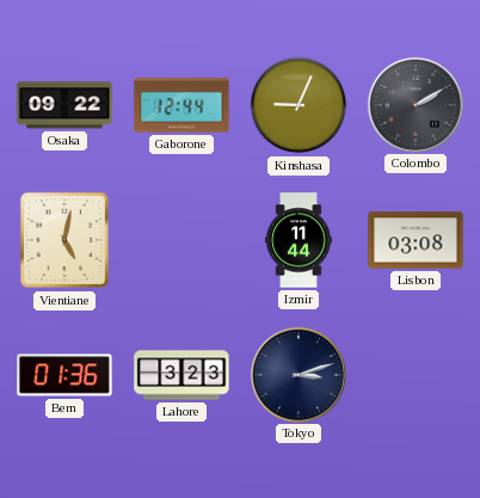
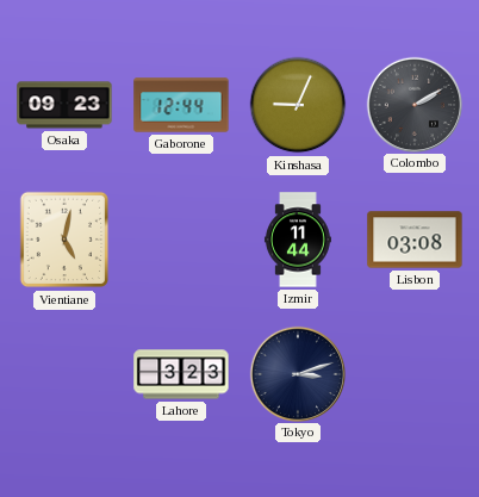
Osaka: 09:22 -> 09:23 (64, 105)
Bern: 01:36 -> none (64, 375)
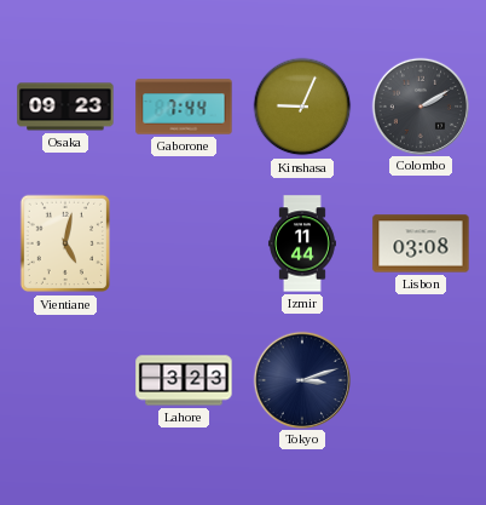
Gaborone: 12:44 -> 7:44 (184, 107)
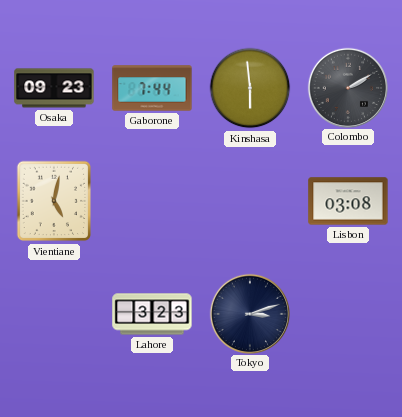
Kinshasa: 9:04 -> 5:59 (250, 88)
Izmir: 11:44 -> none (302, 243)
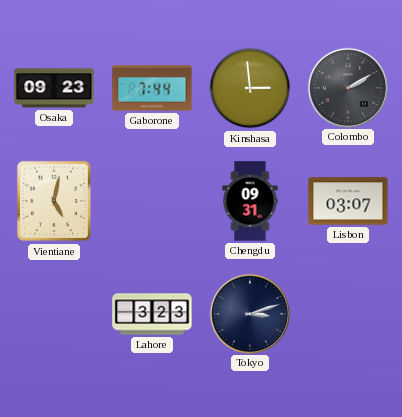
Kinshasa: 5:59 -> 2:59 (250, 88)
Chengdu: none -> 09:31 (250, 201)
Lisbon: 03:08 -> 03:07 (348, 201)
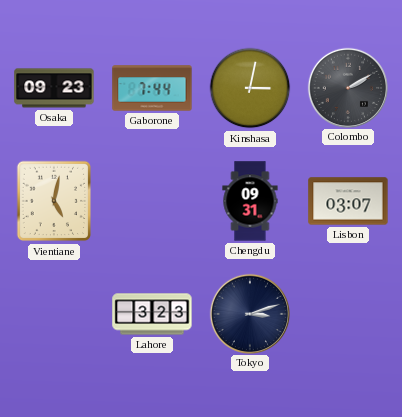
Kinshasa: 2:59 -> 3:02 (250, 88)
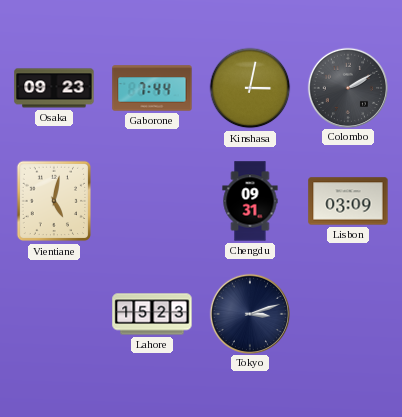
Lisbon: 03:07 -> 03:09 (348, 201)
Lahore: 3:23 -> 15:23 (152, 314)
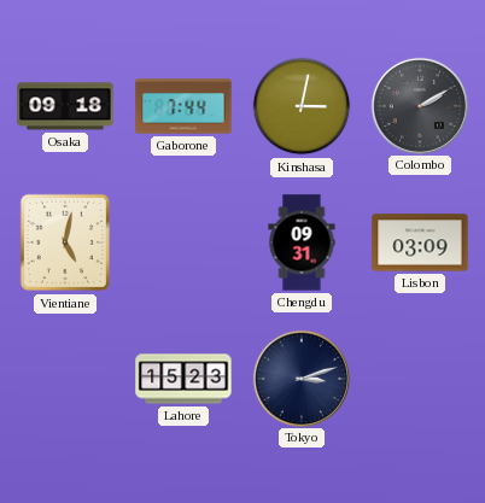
Osaka: 09:23 -> 09:18 (65, 106)
